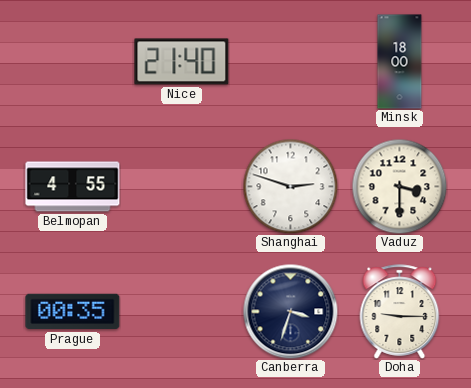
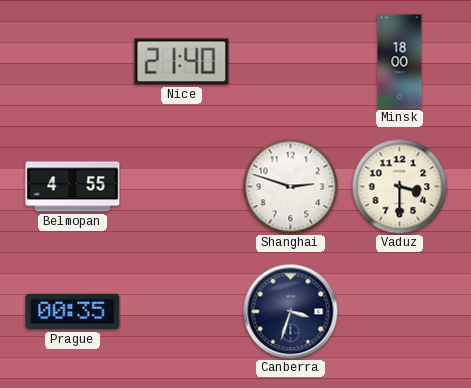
Doha: 9:15 -> none (400, 312)
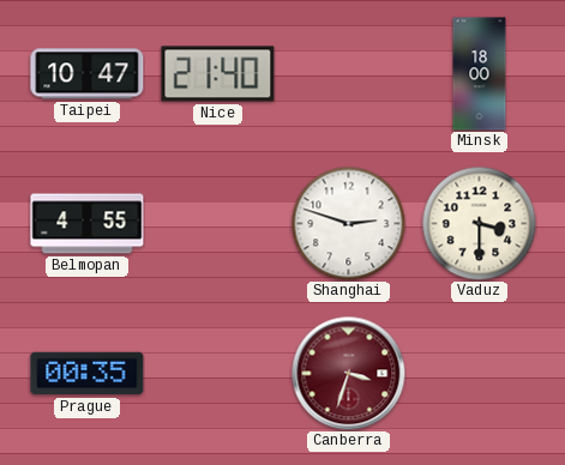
Taipei: none -> 10:47 (88, 74)
Canberra dial: navy -> burgundy (348, 373)
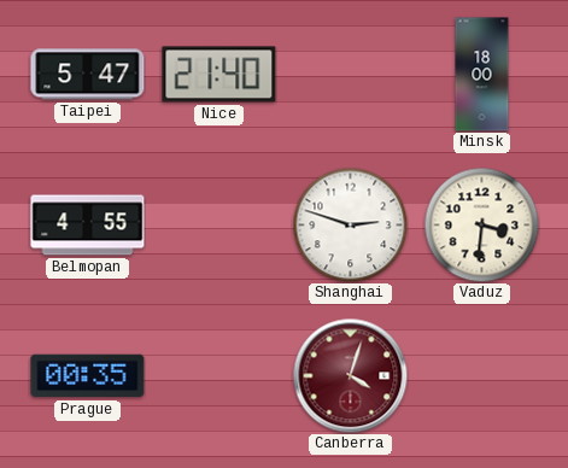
Taipei: 10:47 -> 5:47 (88, 75)
Vaduz: 3:30 -> 3:31 (481, 224)
Canberra: 3:33 -> 4:03 (350, 375)
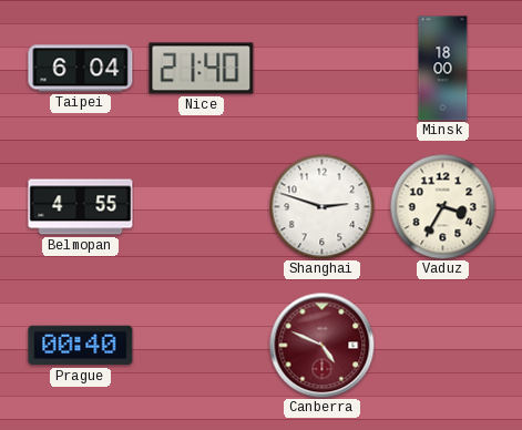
Taipei: 5:47 -> 6:04 (81, 69)
Vaduz: 3:31 -> 3:35 (442, 206)
Prague: 00:35 -> 00:40 (81, 346)
Canberra: 4:03 -> 4:49 (321, 345)
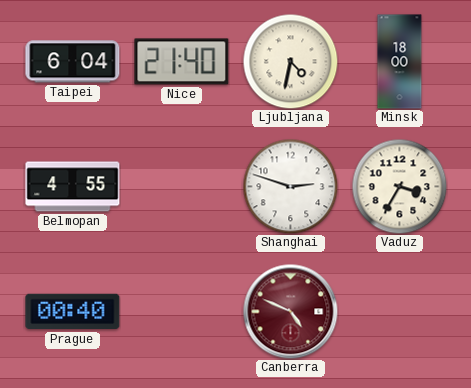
Ljubljana: none -> 4:32 (290, 61)
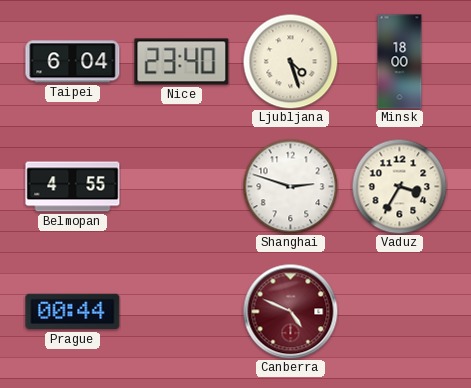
Nice: 21:40 -> 23:40 (182, 62)
Ljubljana: 4:32 -> 4:27 (290, 61)
Prague: 00:40 -> 00:44 (73, 312)
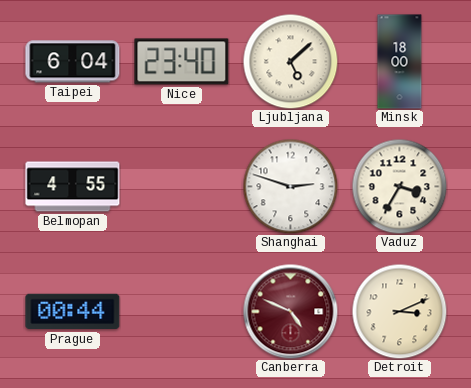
Ljubljana: 4:27 -> 5:08 (290, 61)
Detroit: none -> 3:11 (399, 311)
